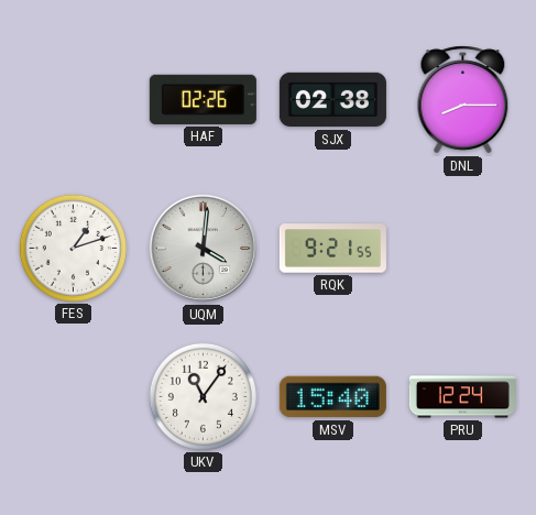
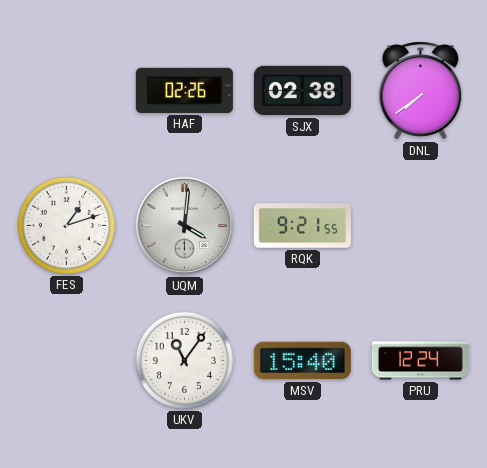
DNL: 8:15 -> 7:39 (421, 91)
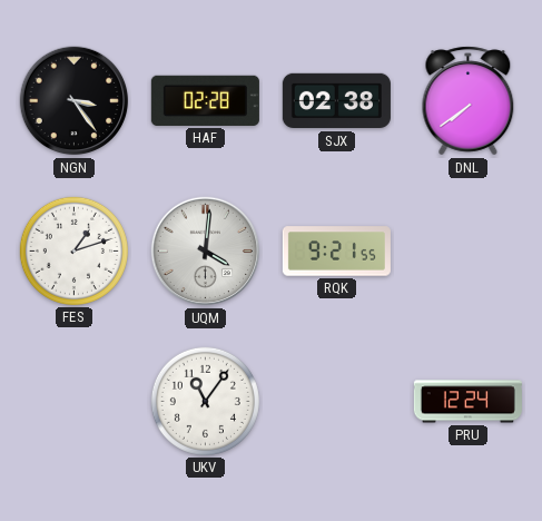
NGN: none -> 3:24 (75, 101)
HAF: 02:26 -> 02:28 (205, 100)
MSV: 15:40 -> none (302, 361)
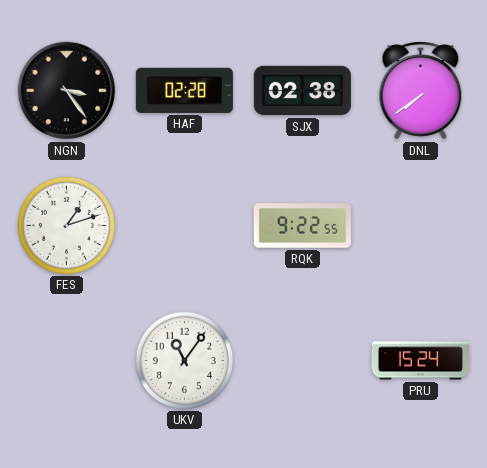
UQM: 4:01 -> none (206, 252)
RQK: 9:21 -> 9:22 (302, 226)
PRU: 12:24 -> 15:24 (420, 361)
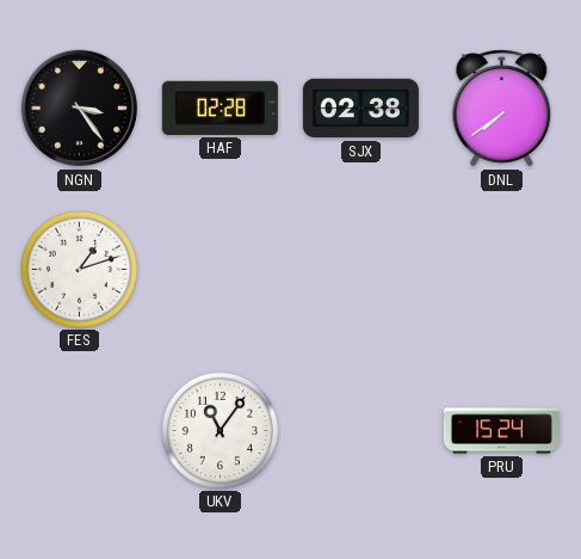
RQK: 9:22 -> none (302, 226)
